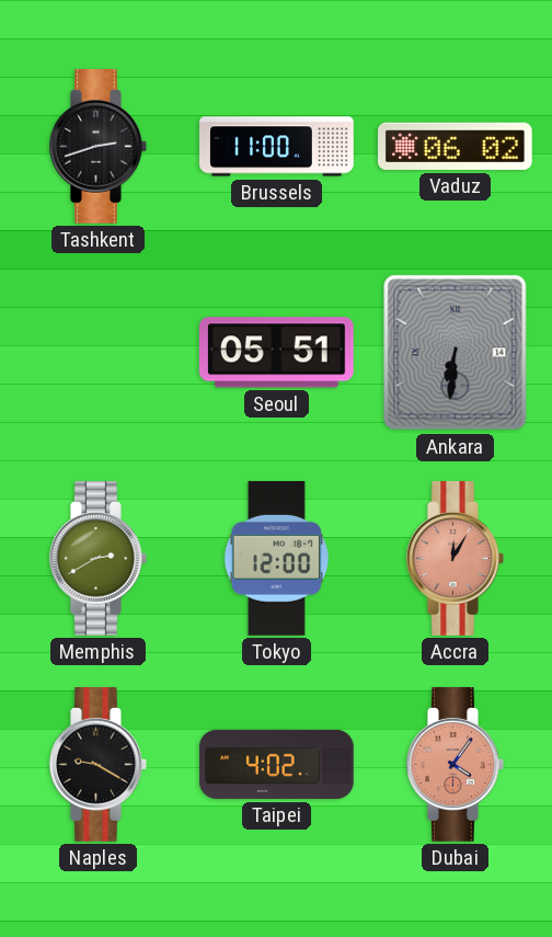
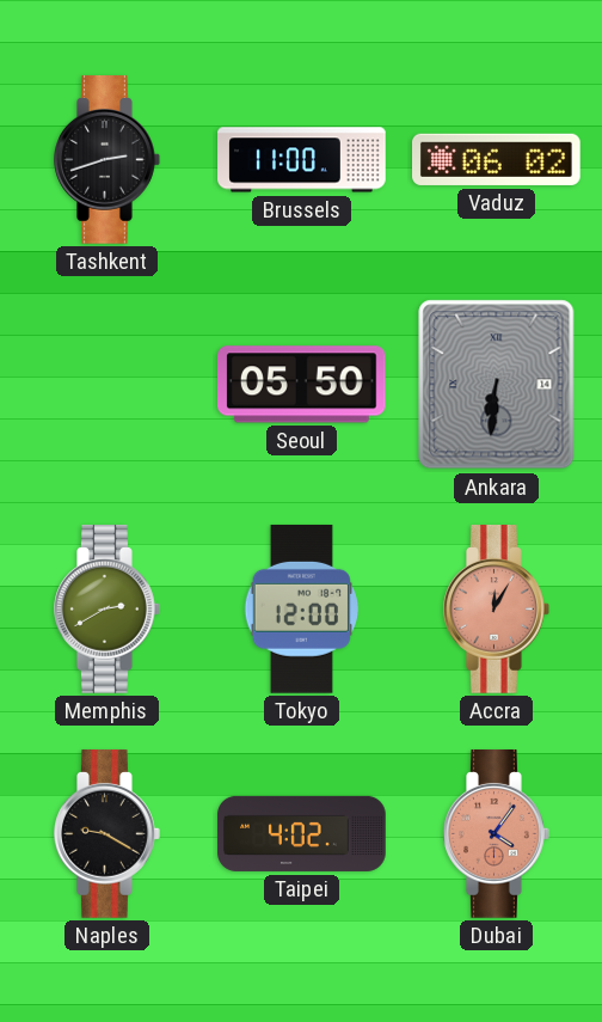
Seoul: 05:51 -> 05:50 (301, 385)
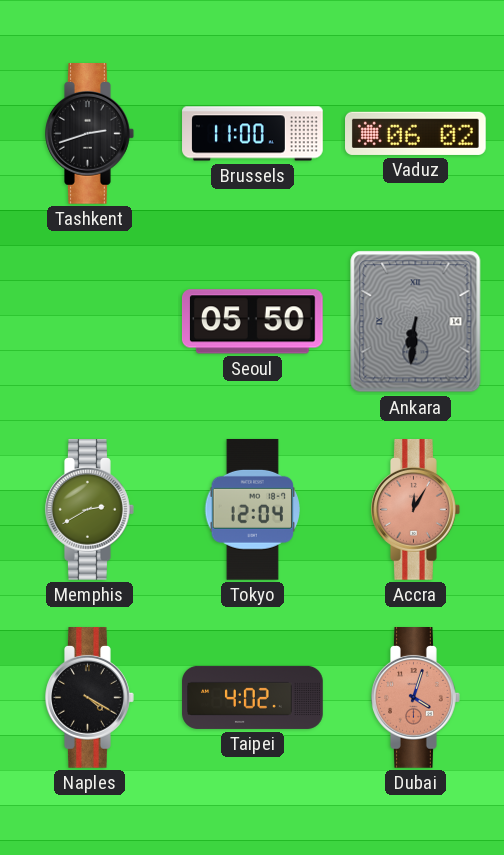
Tokyo: 12:00 -> 12:04 (252, 510)
Naples: 9:20 -> 4:20 (90, 698)
Dubai: 4:06 -> 4:03 (416, 698)
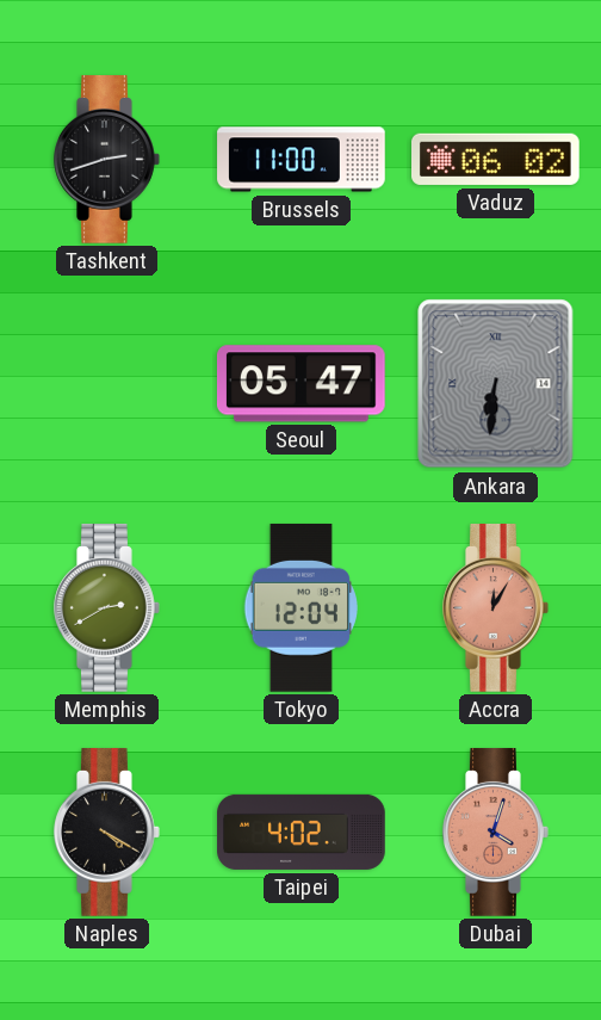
Seoul: 05:50 -> 05:47 (300, 384)
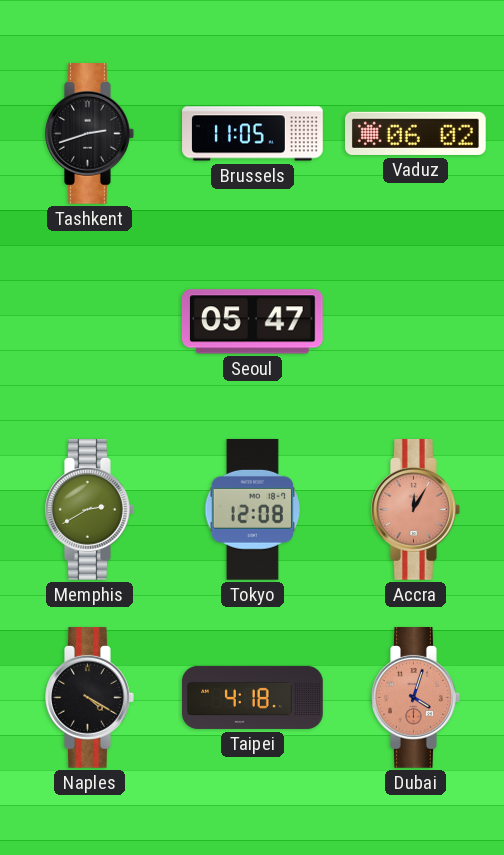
Brussels: 11:00 -> 11:05 (253, 134)
Ankara: 6:31 -> none (496, 384)
Tokyo: 12:04 -> 12:08 (252, 510)
Taipei: 4:02 -> 4:18 (253, 697)
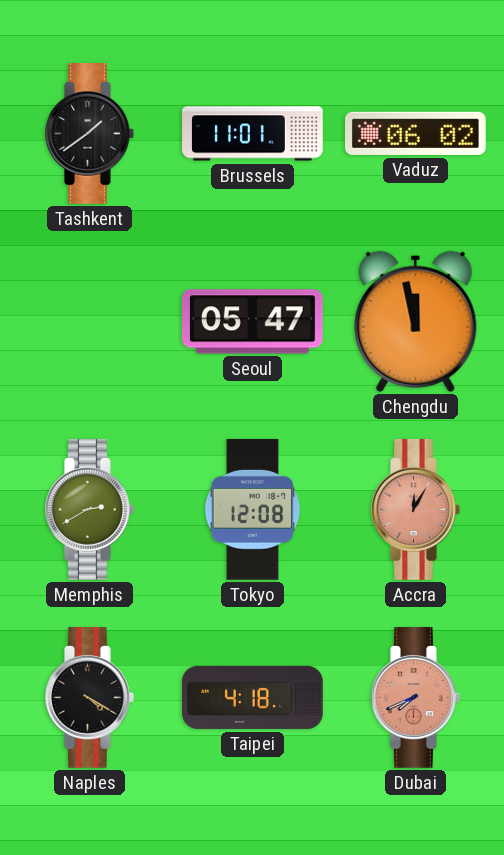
Tashkent: 2:42 -> 1:39 (90, 134)
Brussels: 11:05 -> 11:01 (253, 134)
Chengdu: none -> 11:58 (416, 321)
Dubai: 4:03 -> 7:41 (416, 698)
